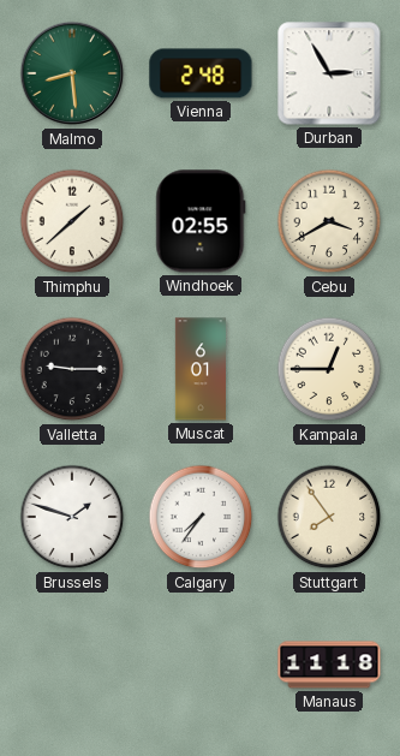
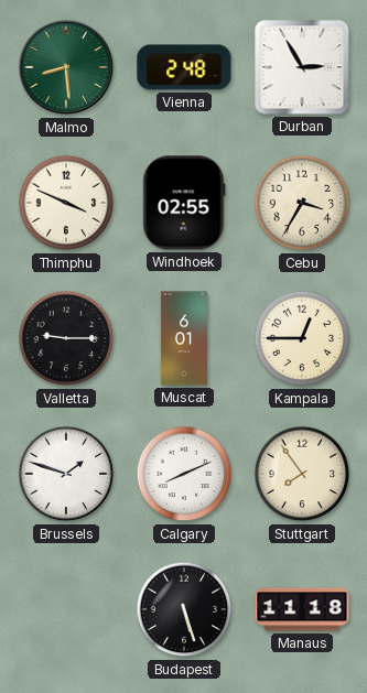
Thimphu: 1:38 -> 3:49 (66, 203)
Cebu: 3:40 -> 3:35 (302, 203)
Calgary: 7:36 -> 8:11 (184, 474)
Budapest: none -> 5:27 (184, 609)
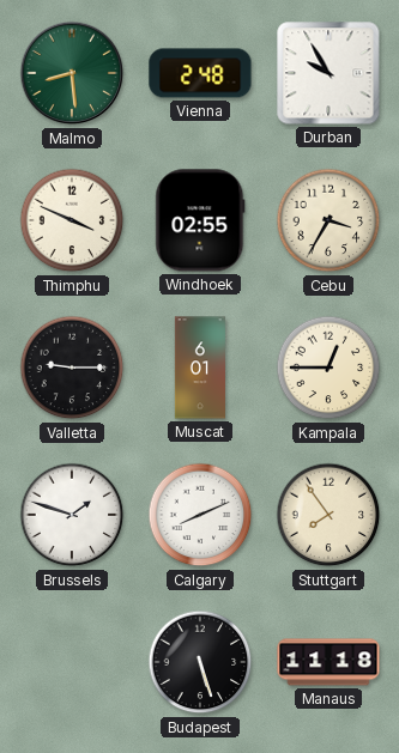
Durban: 2:55 -> 9:55 (328, 73)
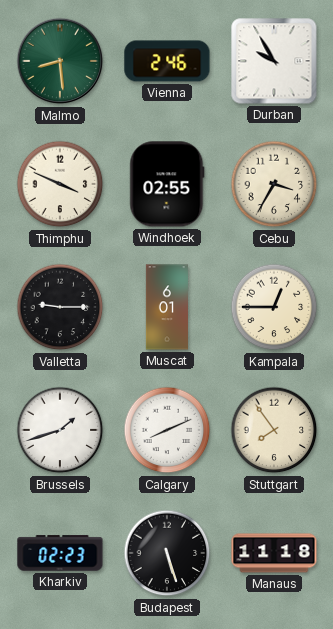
Vienna: 2:48 -> 2:46 (167, 61)
Brussels: 1:48 -> 1:42 (60, 430)
Kharkiv: none -> 02:23 (60, 553)
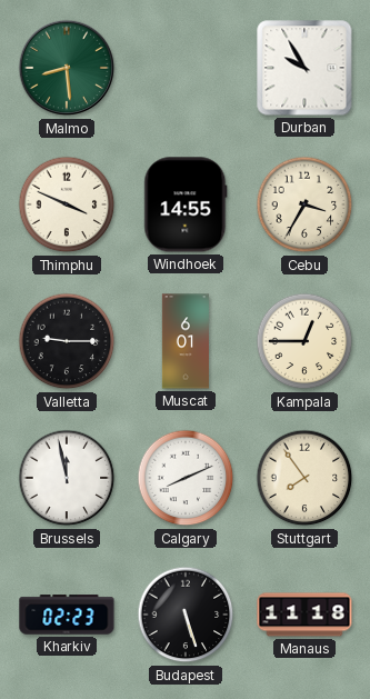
Vienna: 2:46 -> none (167, 61)
Windhoek: 02:55 -> 14:55 (186, 204)
Brussels: 1:42 -> 11:58 (67, 478)
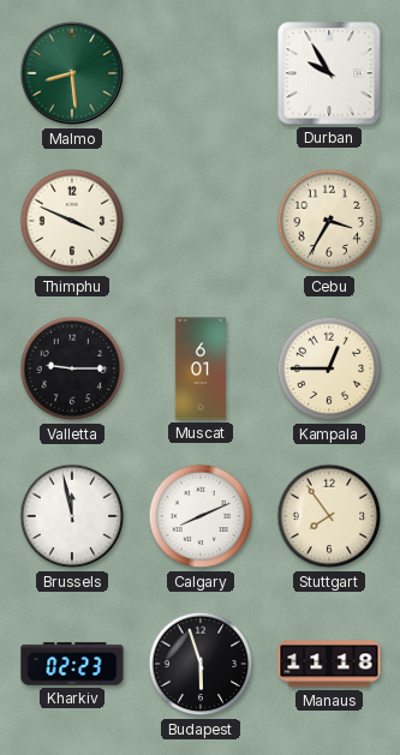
Windhoek: 14:55 -> none (186, 204)
Budapest: 5:27 -> 5:57 (201, 664)
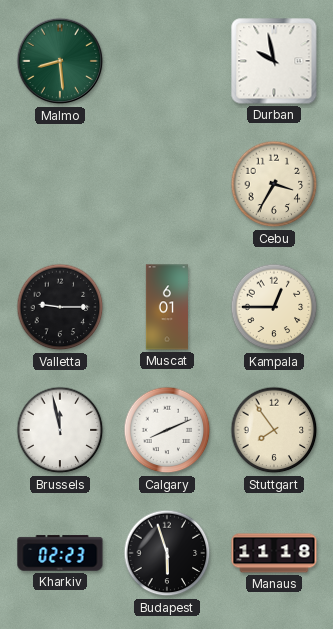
Durban: 9:55 -> 9:58 (274, 61)
Thimphu: 3:49 -> none (72, 221)
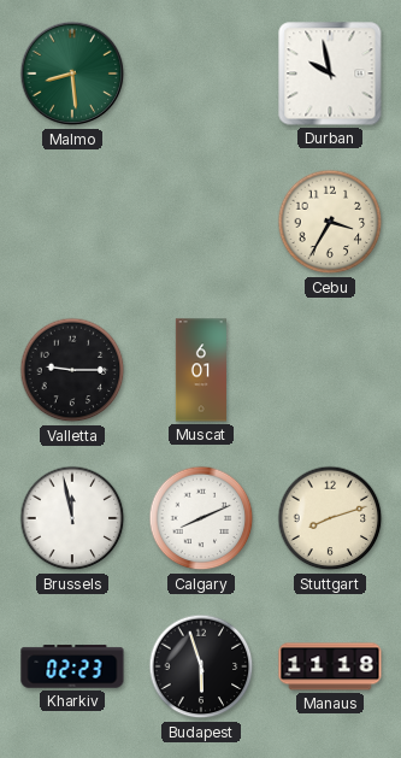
Kampala: 12:45 -> none (274, 307)
Stuttgart: 7:54 -> 8:12 (330, 518)
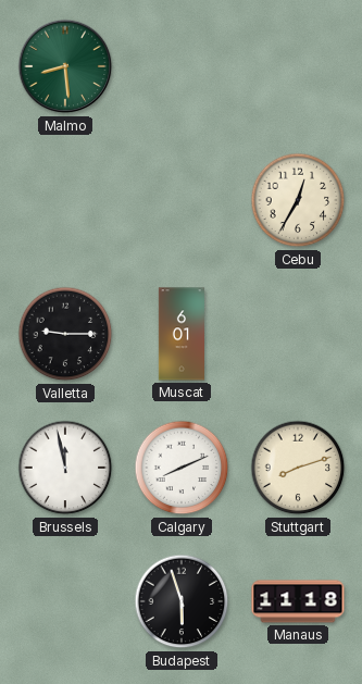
Durban: 9:58 -> none (330, 74)
Cebu: 3:35 -> 12:35 (298, 200)
Kharkiv: 02:23 -> none (72, 666)
